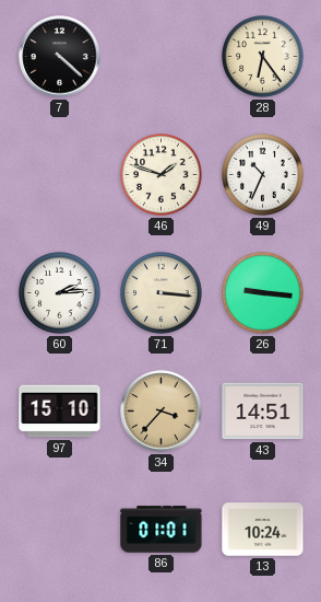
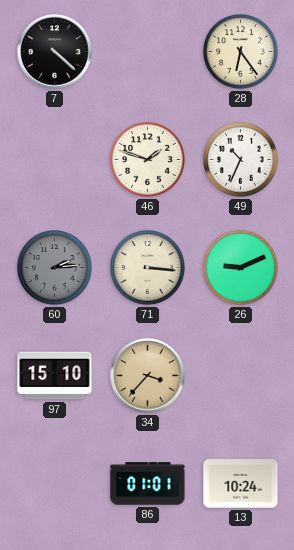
60 dial: white -> grey (55, 268)
26: 9:16 -> 9:11 (241, 268)
43: 14:51 -> none (263, 412)
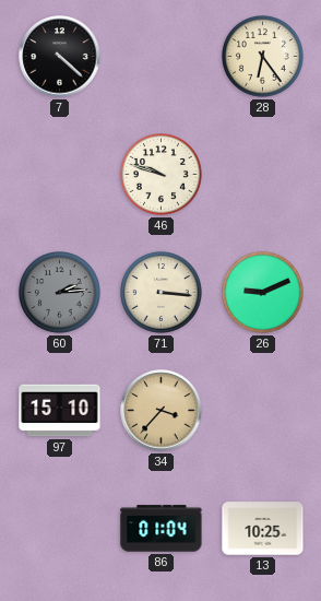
46: 1:48 -> 9:48 (162, 175)
49: 10:34 -> none (241, 160)
86: 01:01 -> 01:04 (162, 529)
13: 10:24 -> 10:25 (263, 529)
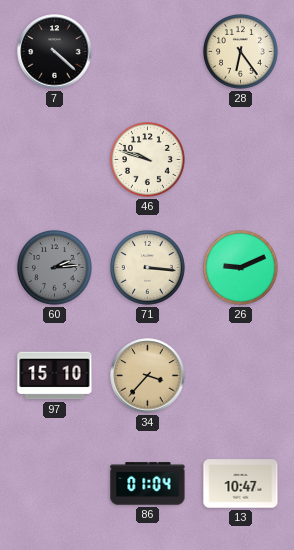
13: 10:25 -> 10:47 (241, 484)
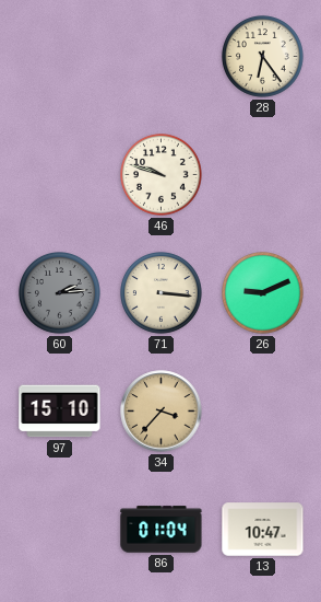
7: 4:22 -> none (55, 52)
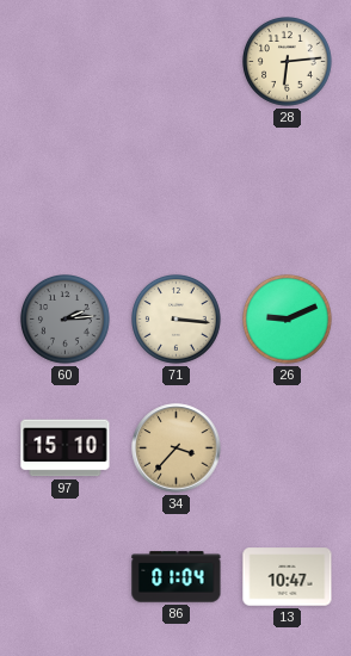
28: 6:24 -> 6:14 (288, 62)
46: 9:48 -> none (162, 175)
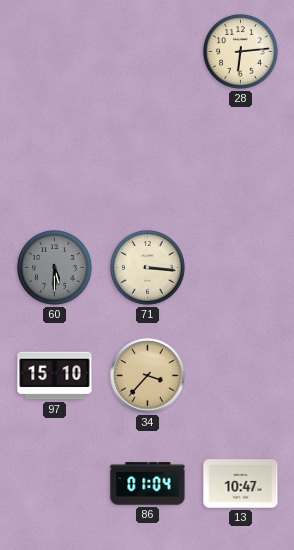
60: 2:14 -> 5:30 (55, 268)
26: 9:11 -> none (288, 320)
